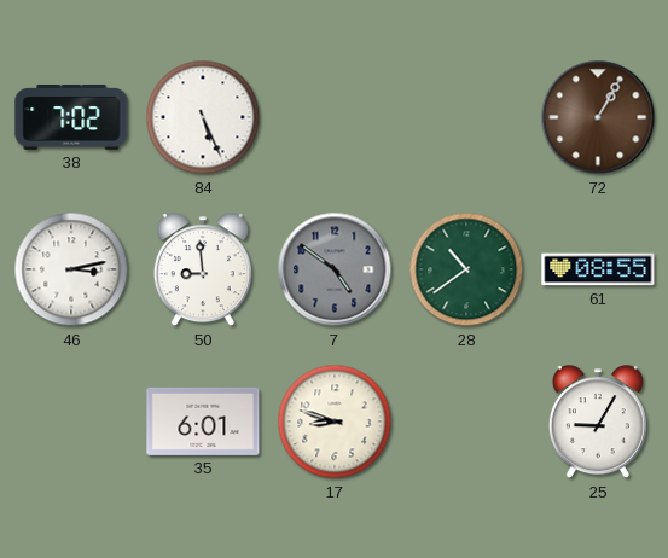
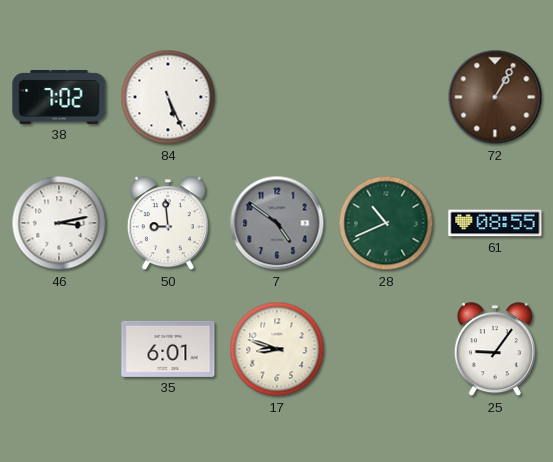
28: 10:39 -> 10:41 (386, 223)
25: 9:05 -> 9:06 (495, 350)
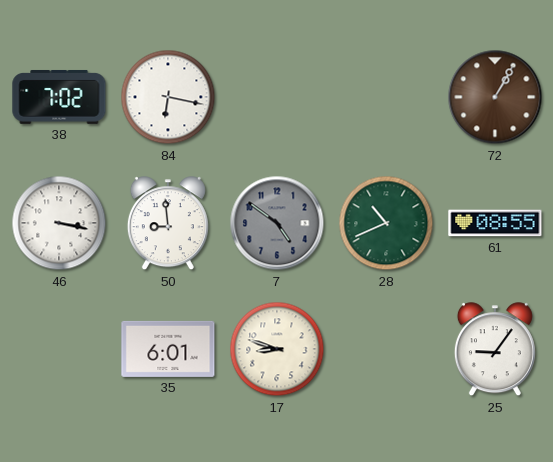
84: 5:26 -> 6:17 (168, 97)
46: 3:13 -> 3:17 (59, 223)
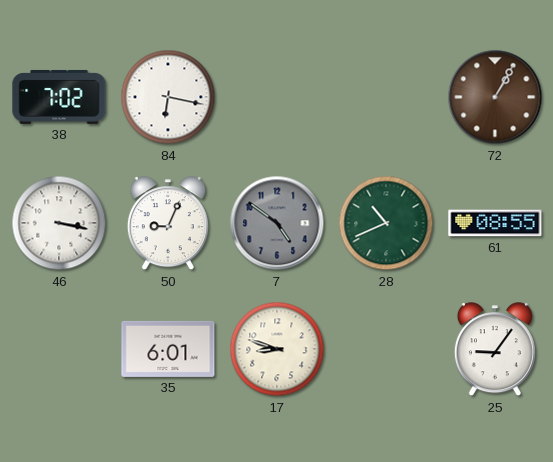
50: 8:59 -> 9:04 (168, 224)
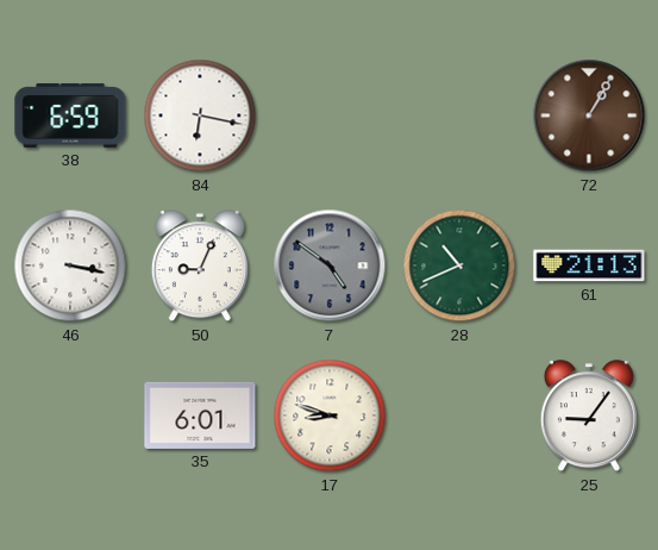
38: 7:02 -> 6:59 (70, 115)
61: 08:55 -> 21:13 (589, 265)
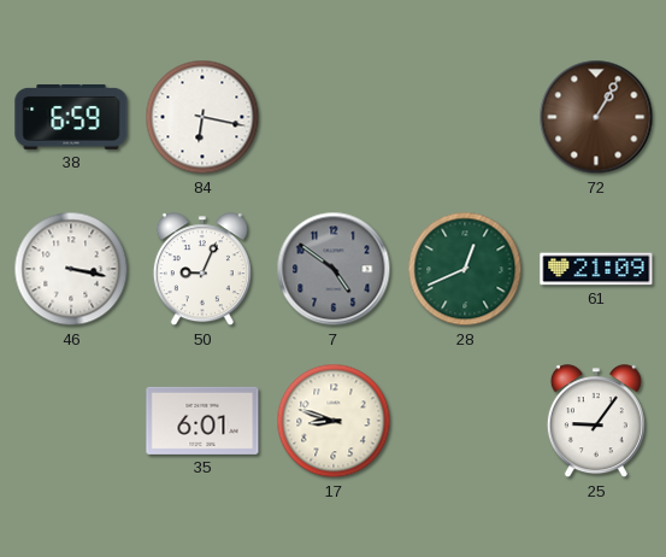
28: 10:41 -> 12:41 (465, 269)
61: 21:13 -> 21:09 (596, 269)
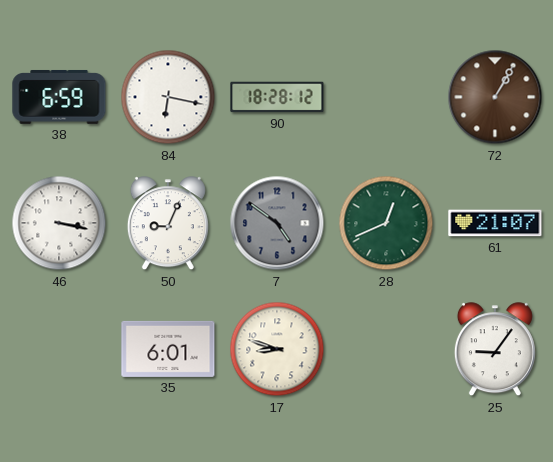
90: none -> 18:28 (277, 97)
61: 21:09 -> 21:07 (495, 223)
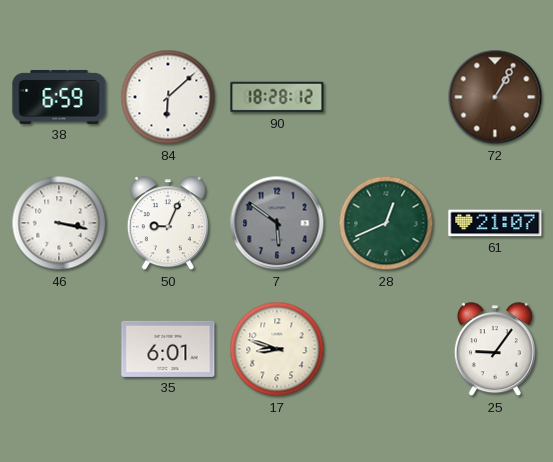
84: 6:17 -> 6:08 (168, 97)
7: 4:51 -> 5:51 (277, 223)
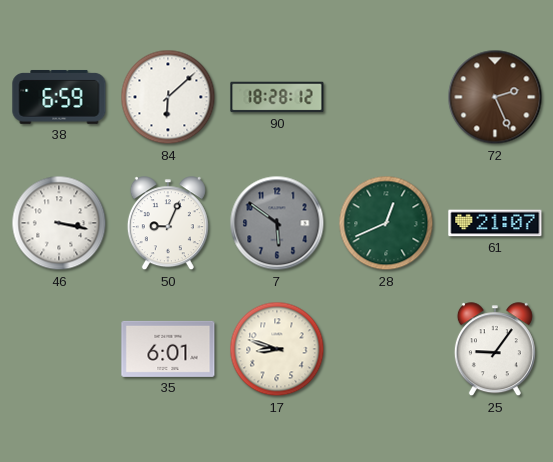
72: 1:05 -> 2:26 (495, 97)
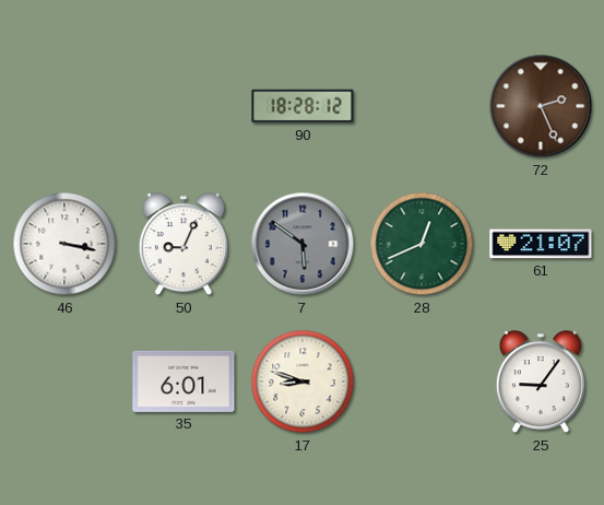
38: 6:59 -> none (59, 97)
84: 6:08 -> none (168, 97)
